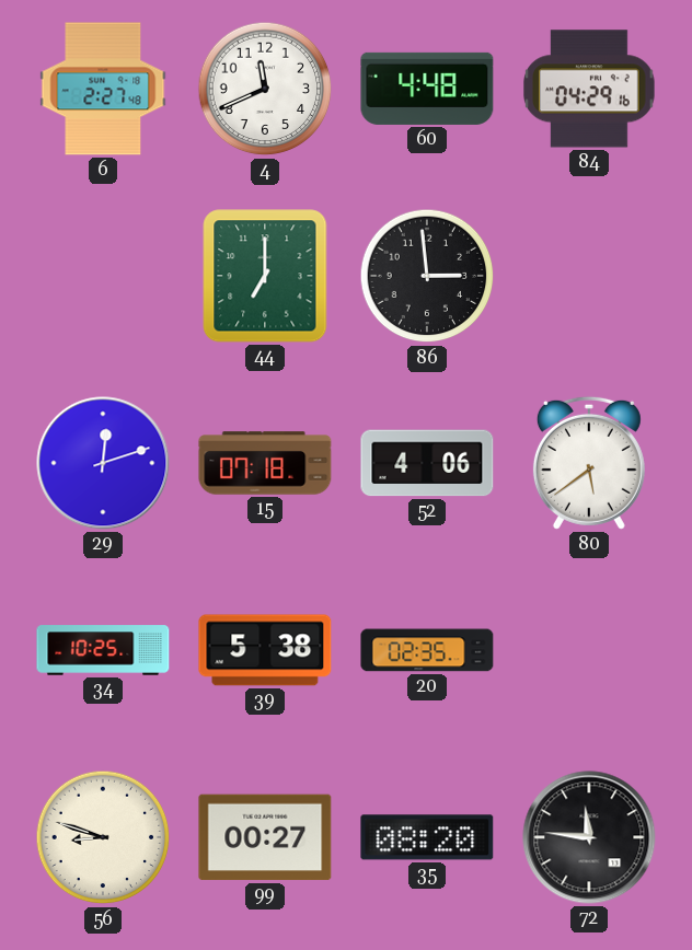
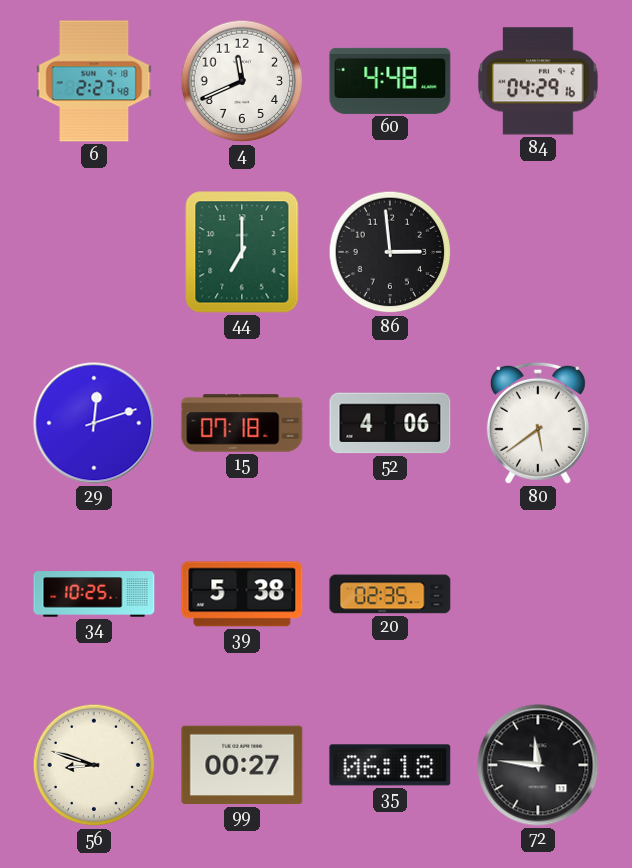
35: 08:20 -> 06:18 (390, 765)
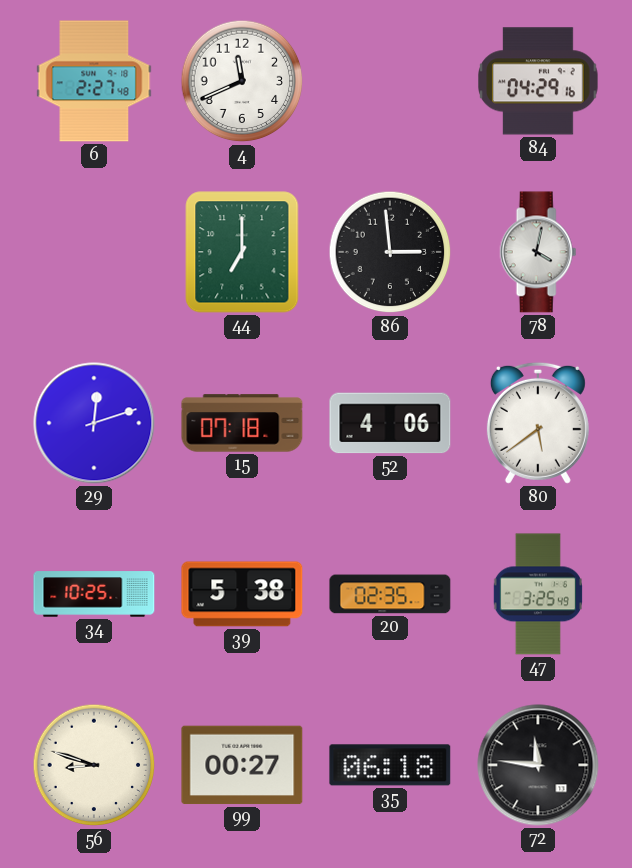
60: 4:48 -> none (390, 81)
78: none -> 4:02 (538, 252)
47: none -> 3:25 (538, 594)
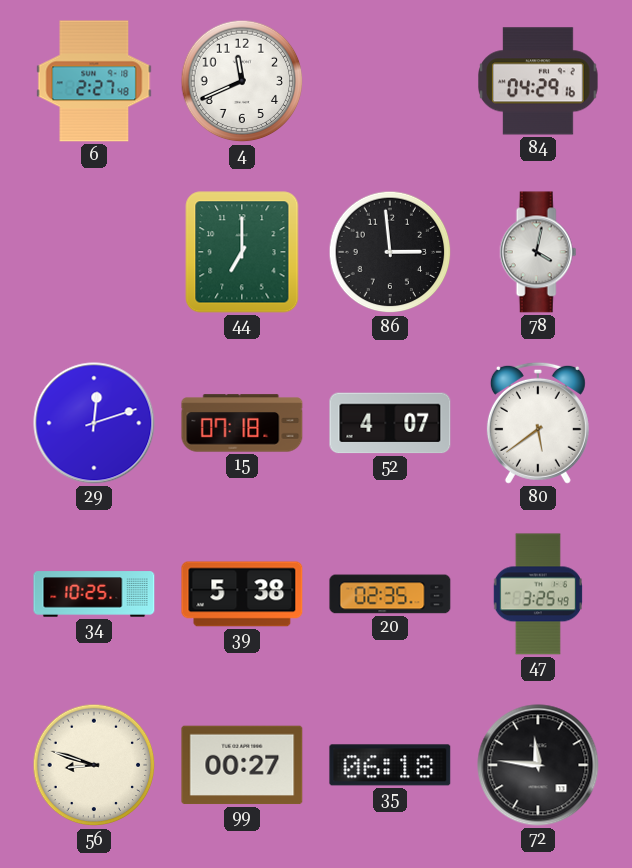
52: 4:06 -> 4:07 (390, 423)
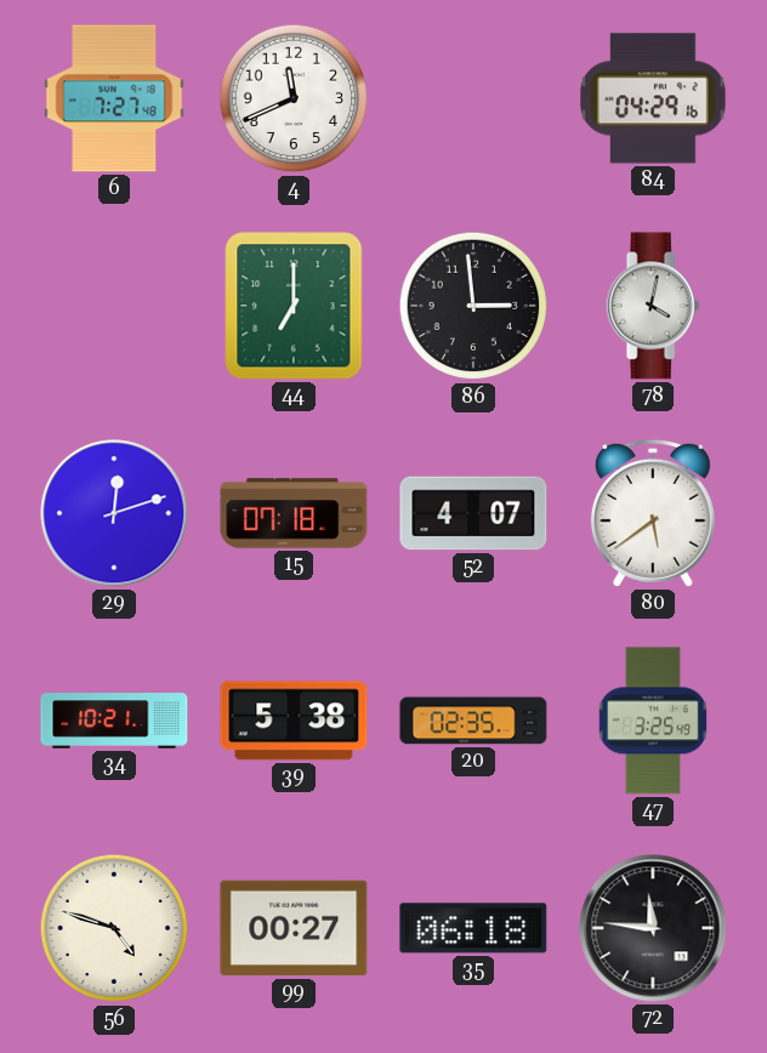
6: 2:27 -> 7:27 (114, 98)
34: 10:25 -> 10:21 (114, 721)
56: 8:48 -> 4:48 (114, 928)
